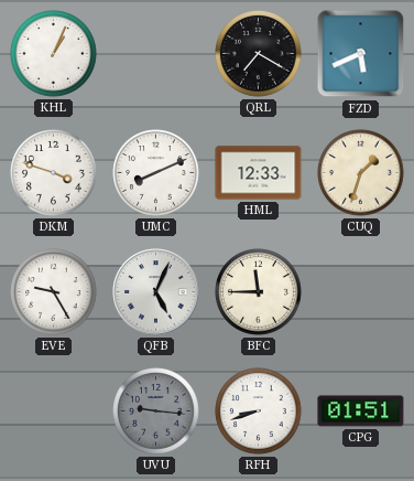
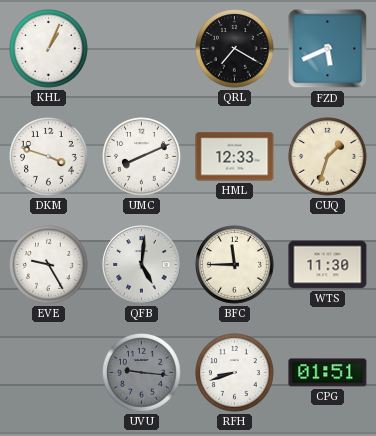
QFB: 5:04 -> 5:01 (142, 265)
WTS: none -> 11:30 (328, 265)
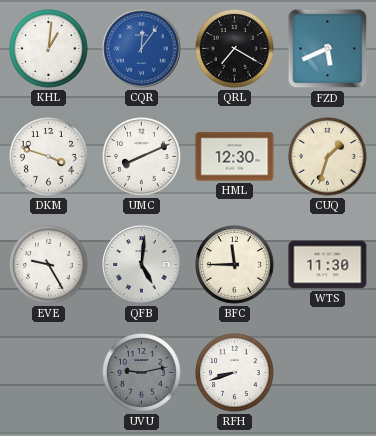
KHL: 1:04 -> 1:01 (49, 49)
CQR: none -> 12:06 (142, 49)
HML: 12:33 -> 12:30 (235, 157)
UVU: 9:16 -> 9:13 (142, 373)
CPG: 01:51 -> none (328, 373)
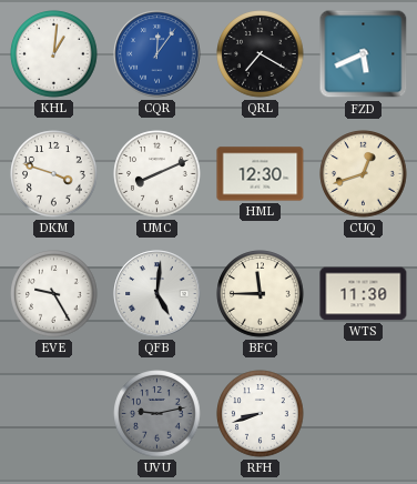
CUQ: 1:33 -> 12:42 (364, 174)
